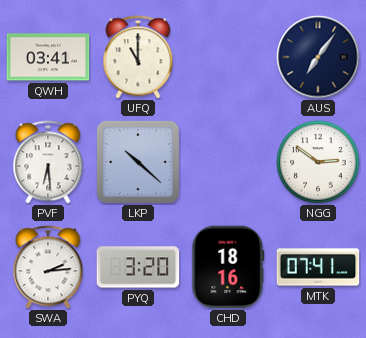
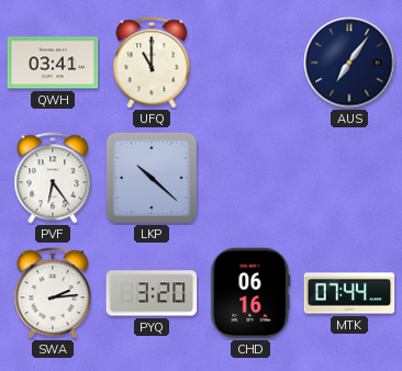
PVF: 6:29 -> 6:24 (53, 178)
NGG: 2:51 -> none (318, 162)
CHD: 18:16 -> 06:16 (250, 293)
MTK: 07:41 -> 07:44 (349, 293)
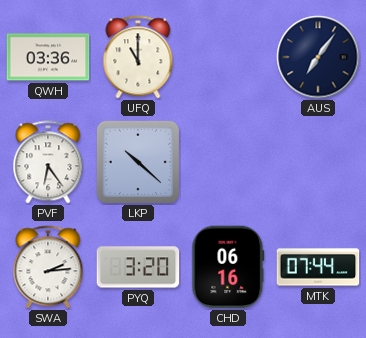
QWH: 03:41 -> 03:36 (48, 57)
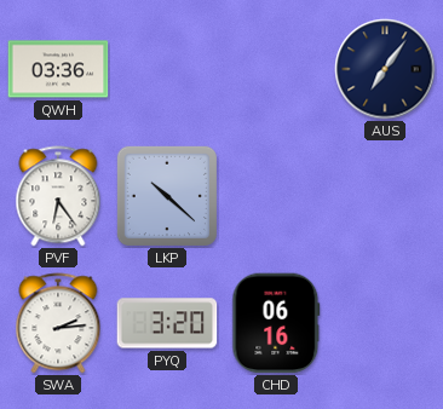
UFQ: 11:00 -> none (138, 57)
MTK: 07:44 -> none (318, 267)
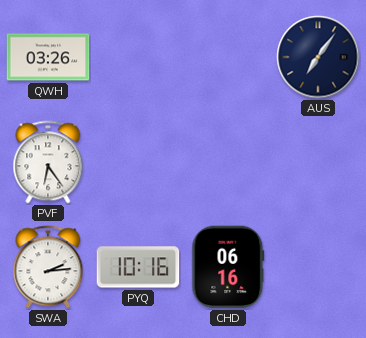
QWH: 03:36 -> 03:26 (48, 57)
LKP: 10:22 -> none (167, 196)
PYQ: 3:20 -> 10:16 (138, 267)
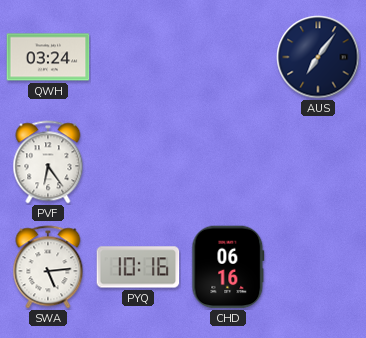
QWH: 03:26 -> 03:24 (48, 57)
SWA: 2:14 -> 5:14 (48, 267)
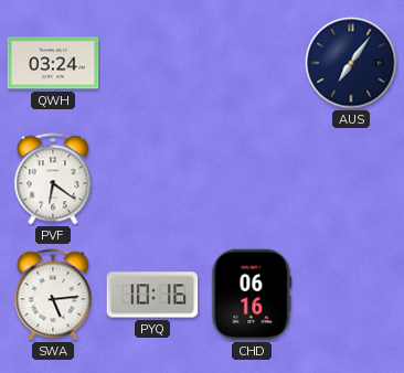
PVF: 6:24 -> 6:21 (53, 179)
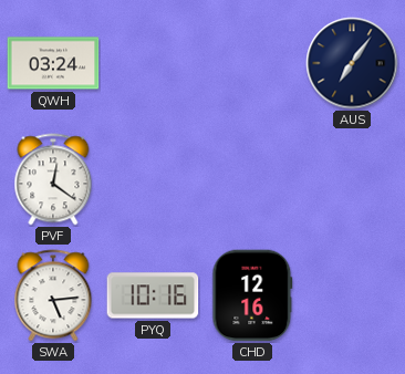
PVF: 6:21 -> 12:21 (53, 179)
CHD: 06:16 -> 12:16 (252, 295)
